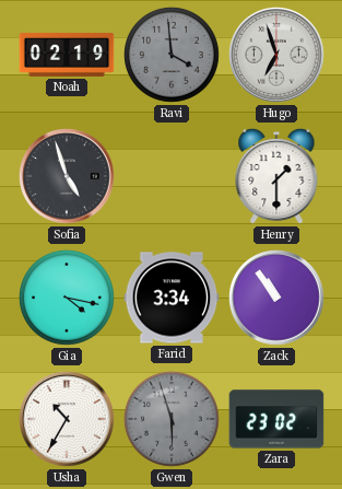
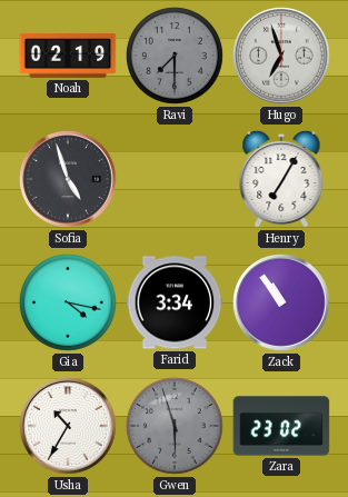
Ravi: 3:59 -> 7:30 (175, 56)
Henry: 1:30 -> 7:05 (281, 179)
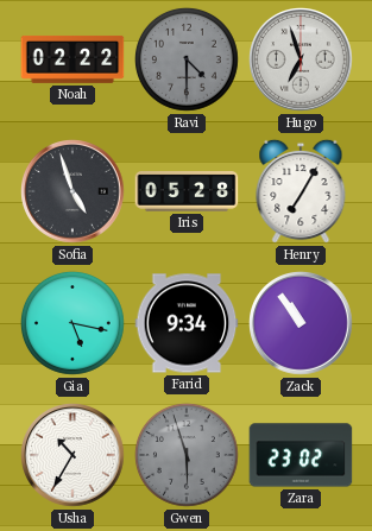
Noah: 02:19 -> 02:22 (72, 59)
Ravi: 7:30 -> 4:30 (187, 59)
Iris: none -> 05:28 (187, 191)
Gia: 4:17 -> 5:17 (72, 323)
Farid: 3:34 -> 9:34 (187, 323)
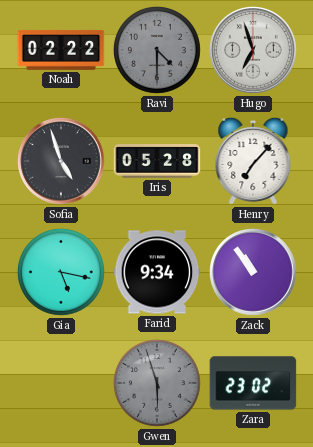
Henry: 7:05 -> 7:07 (253, 161)
Usha: 10:35 -> none (74, 456)
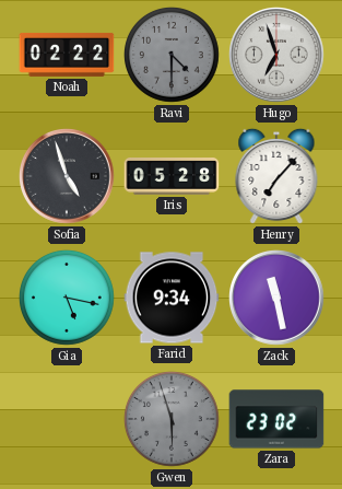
Zack: 10:54 -> 11:28 (278, 299)
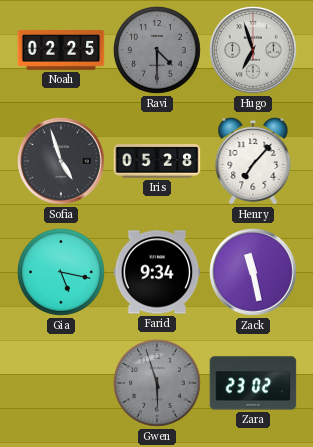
Noah: 02:22 -> 02:25 (61, 50)
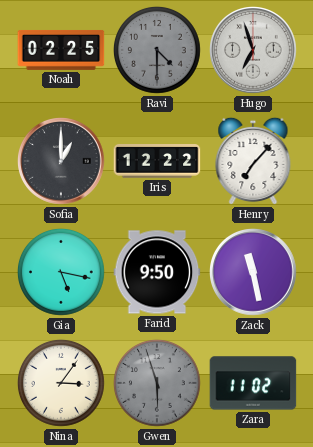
Sofia: 4:57 -> 1:00 (62, 162)
Iris: 05:28 -> 12:22 (157, 161)
Farid: 9:34 -> 9:50 (157, 272)
Nina: none -> 3:06 (61, 383)
Zara: 23:02 -> 11:02 (253, 383)
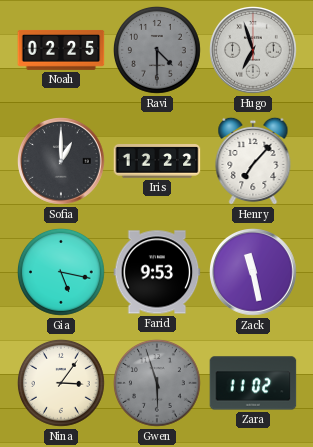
Farid: 9:50 -> 9:53 (157, 272)
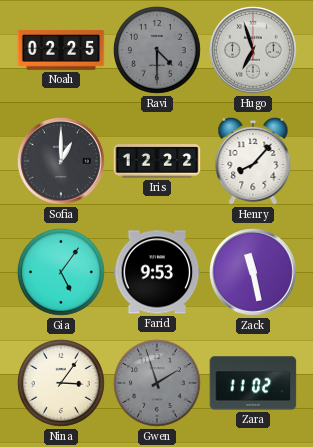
Henry: 7:07 -> 8:07 (253, 161)
Gia: 5:17 -> 5:06 (61, 272)
Gwen: 5:57 -> 1:57 (157, 383)
